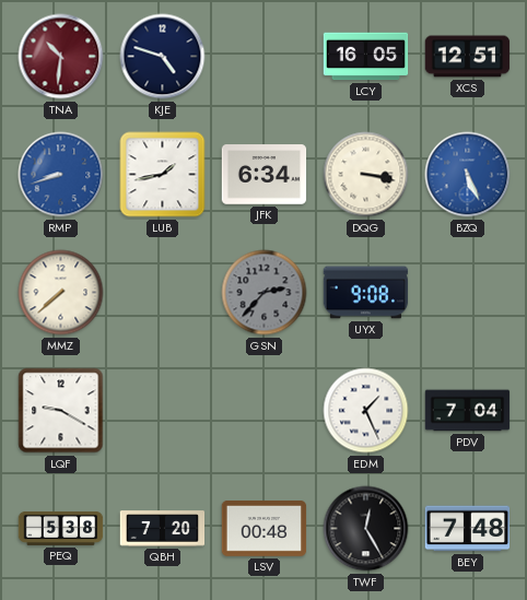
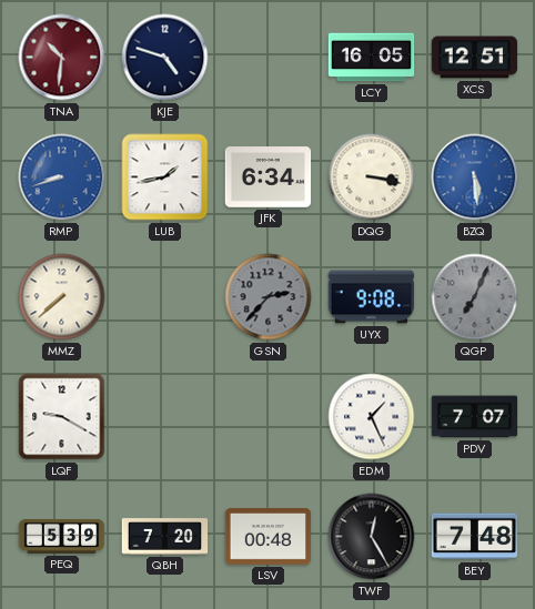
BZQ: 5:26 -> 5:29 (475, 177)
QGP: none -> 7:04 (475, 297)
PDV: 7:04 -> 7:07 (475, 417)
PEQ: 5:38 -> 5:39 (62, 536)
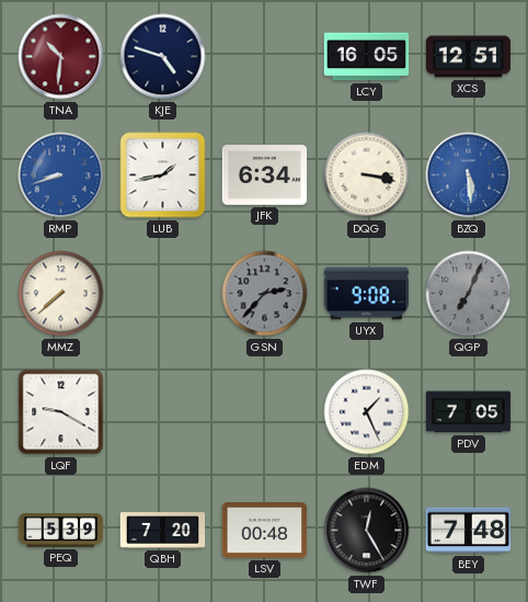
PDV: 7:07 -> 7:05 (469, 412)
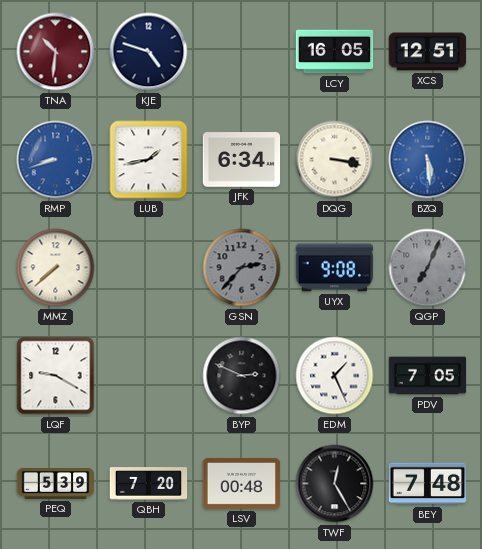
BYP: none -> 2:49 (242, 376)
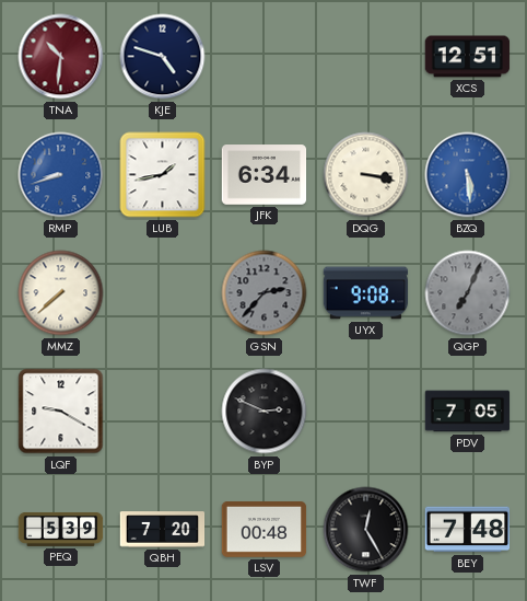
LCY: 16:05 -> none (335, 52)
EDM: 1:26 -> none (335, 376)
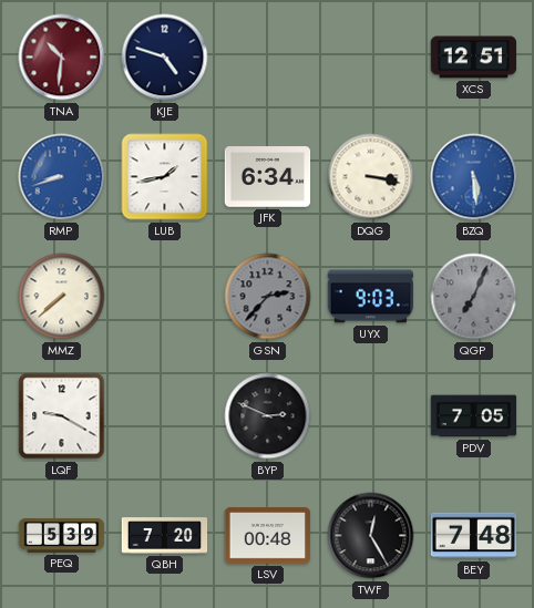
UYX: 9:08 -> 9:03 (371, 297)
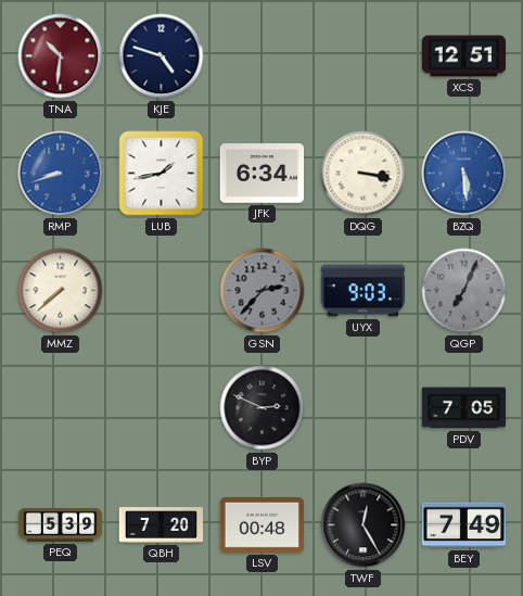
LQF: 9:20 -> none (62, 416)
BEY: 7:48 -> 7:49 (464, 525)
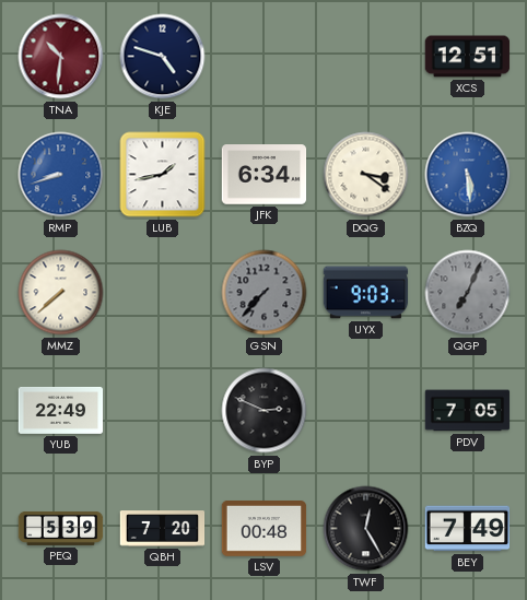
DQG: 3:17 -> 3:21 (366, 175)
GSN: 2:37 -> 7:37 (265, 293)
YUB: none -> 22:49 (61, 410)
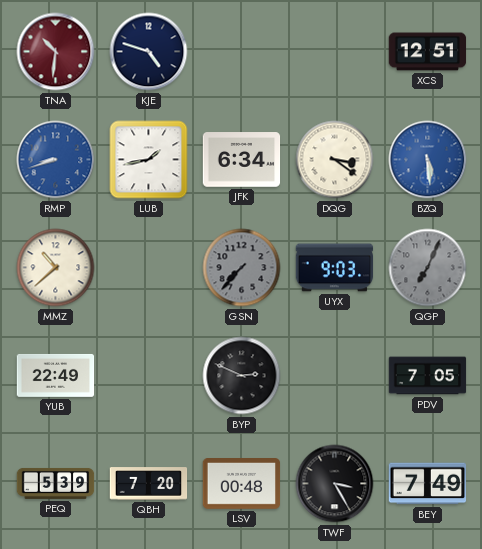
MMZ: 7:38 -> 10:38 (56, 268)
TWF: 12:25 -> 3:25 (335, 484)
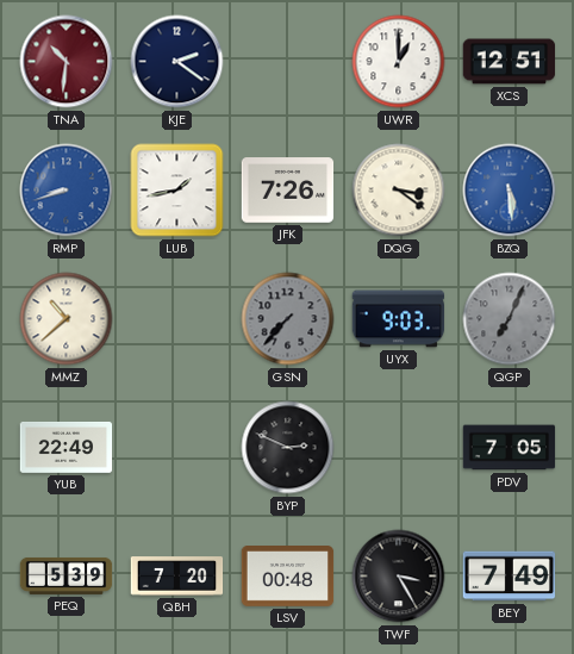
KJE: 4:48 -> 2:21 (177, 62)
UWR: none -> 1:00 (399, 62)
JFK: 6:34 -> 7:26 (288, 191)
